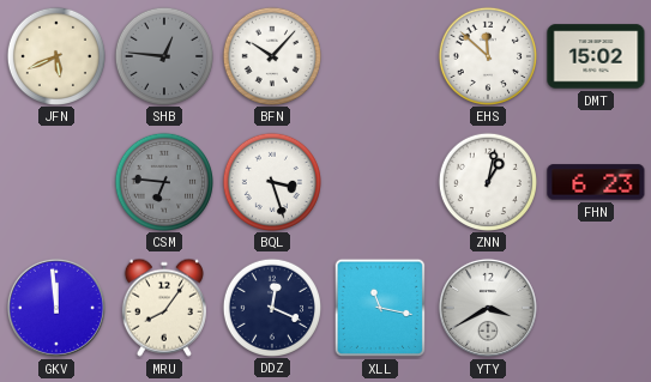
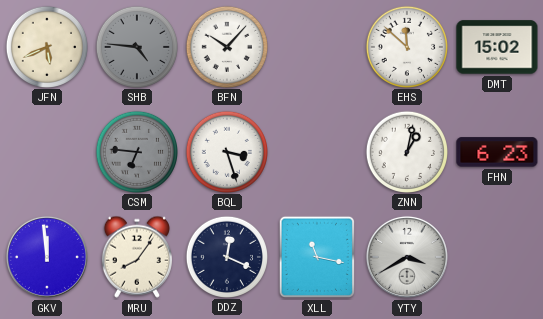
SHB: 12:46 -> 4:46 (136, 46)
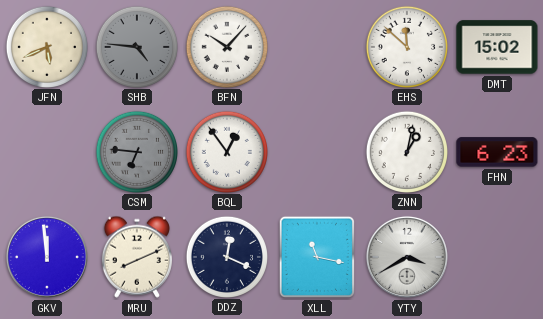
BQL: 3:27 -> 12:54 (226, 151)
MRU: 8:06 -> 8:11 (137, 257)
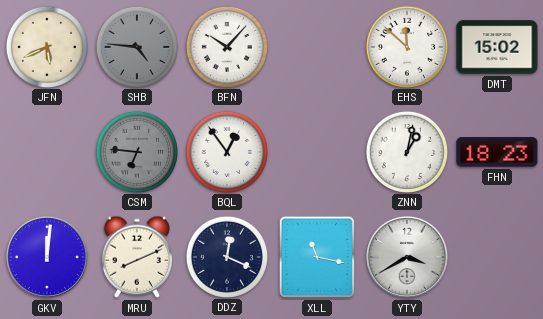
FHN: 6:23 -> 18:23 (497, 152)
GKV: 11:59 -> 12:01 (47, 257)
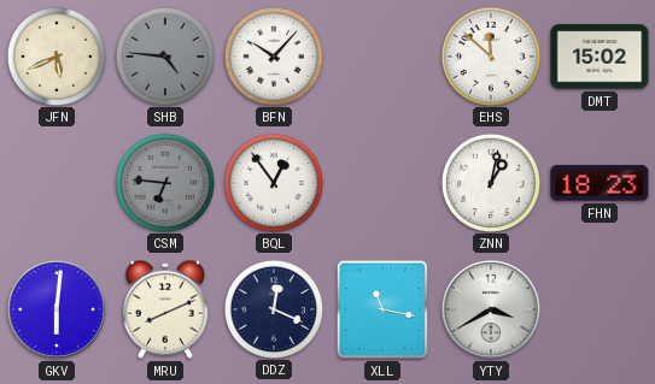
GKV: 12:01 -> 6:01 (57, 309)
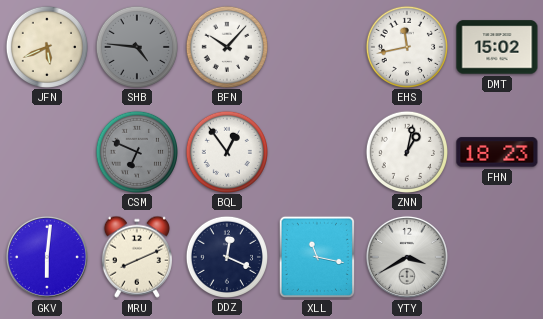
EHS: 11:52 -> 11:43 (406, 46)
CSM: 6:46 -> 6:49 (136, 151)
